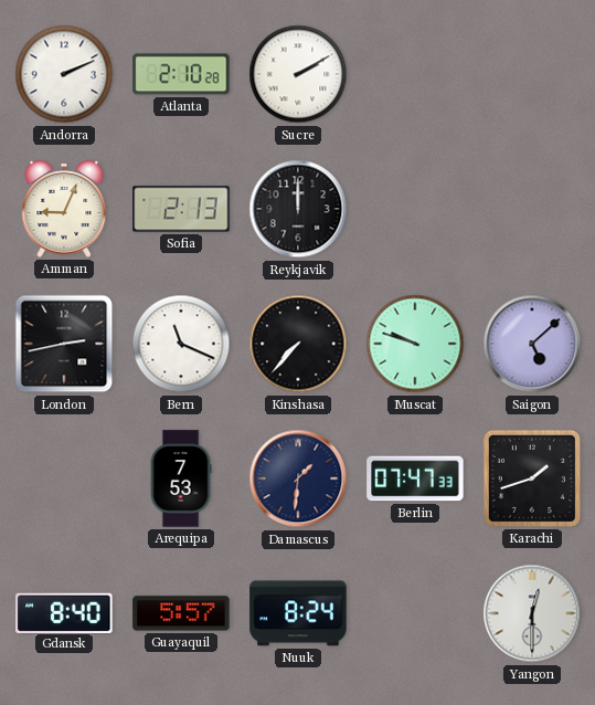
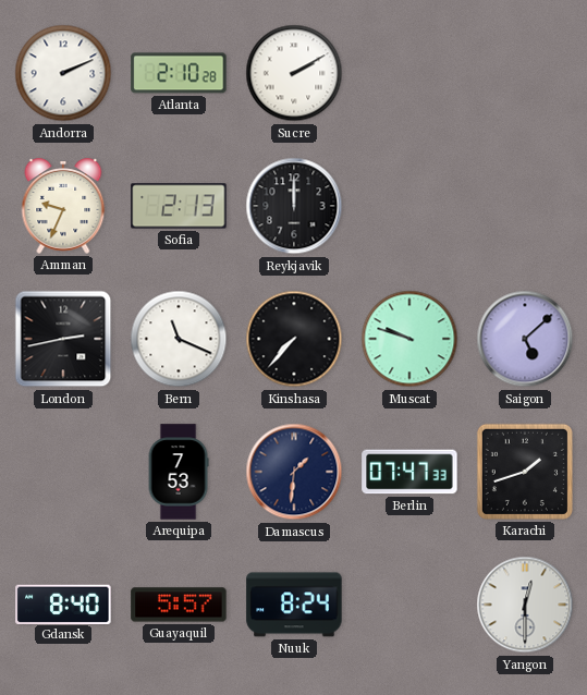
Amman: 9:04 -> 9:34 (63, 206)
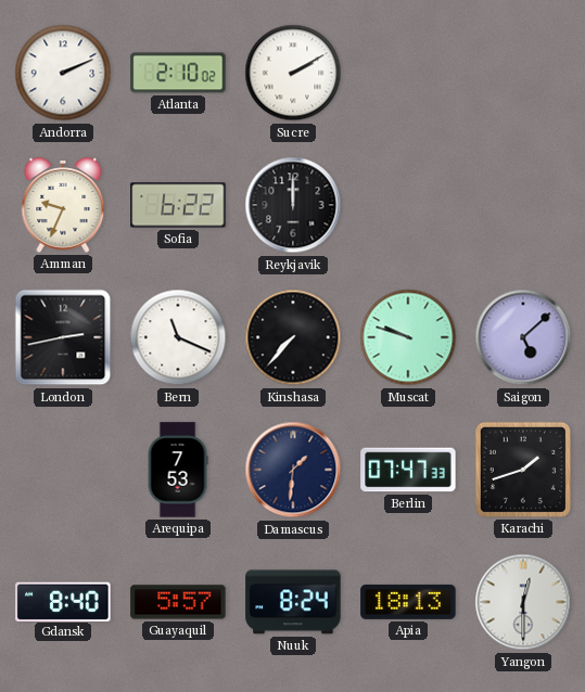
Atlanta: 2:10:28 -> 2:10:02 (178, 73)
Sofia: 2:13 -> 6:22 (178, 205)
Apia: none -> 18:13 (408, 602)
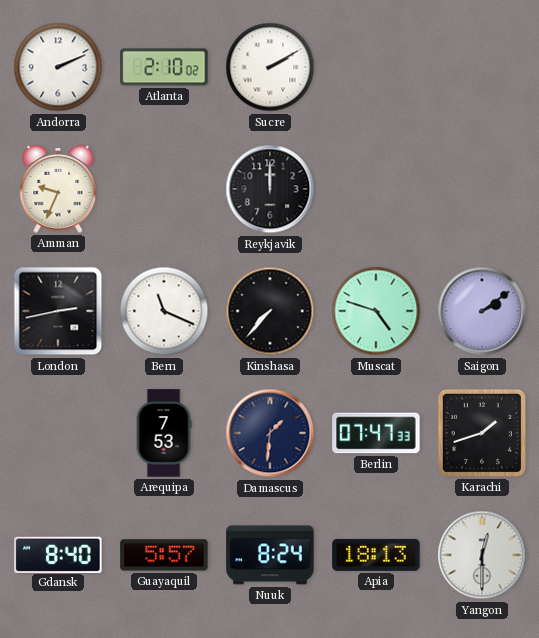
Sofia: 6:22 -> none (178, 205)
Muscat: 9:48 -> 4:48 (376, 311)
Saigon: 5:08 -> 2:09 (482, 311)
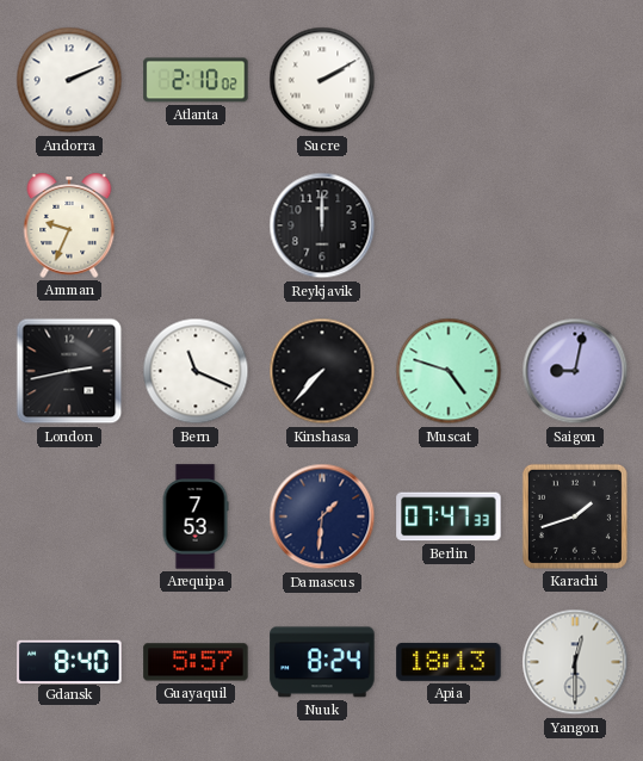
Saigon: 2:09 -> 9:02 (575, 371)
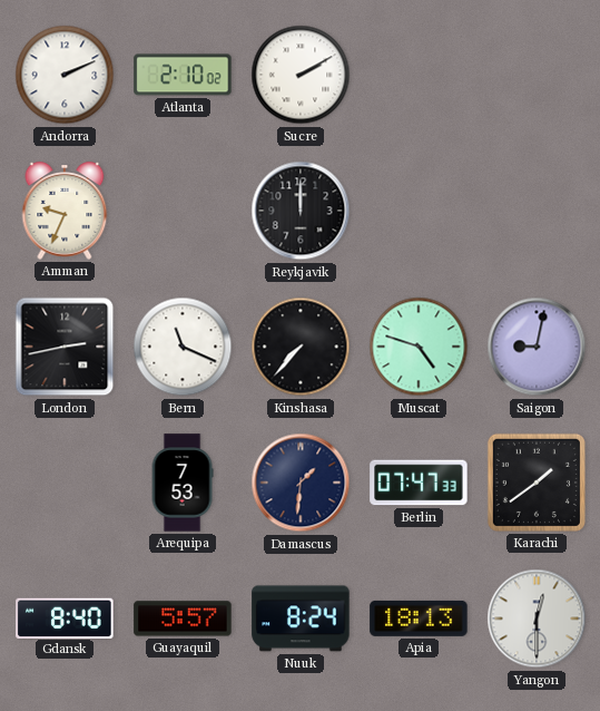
Karachi: 1:42 -> 1:39 (537, 483)
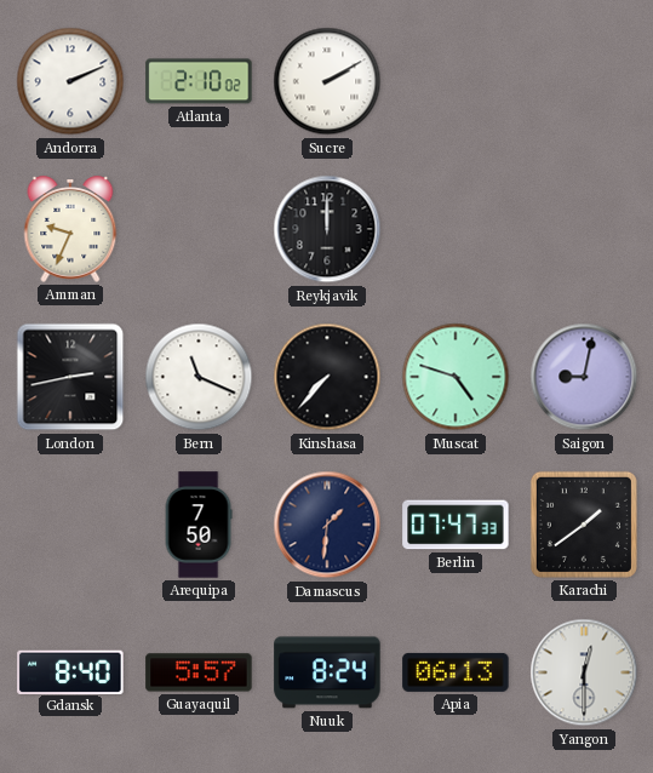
Arequipa: 7:53 -> 7:50 (199, 525)
Apia: 18:13 -> 06:13 (456, 672)
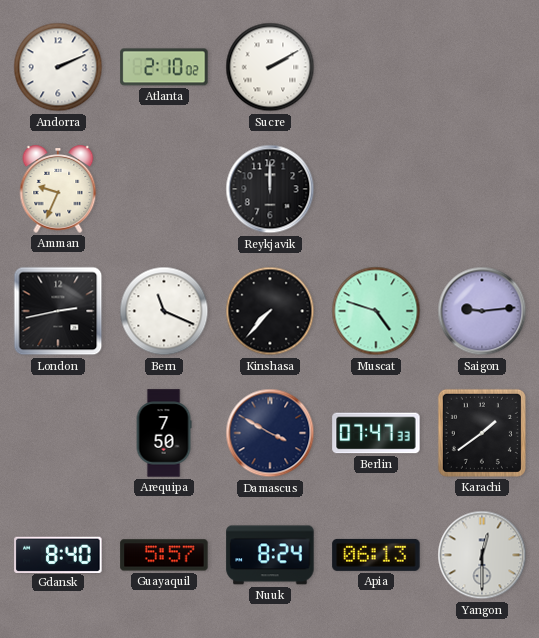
Saigon: 9:02 -> 9:14 (482, 311)
Damascus: 1:31 -> 3:50 (270, 433)
